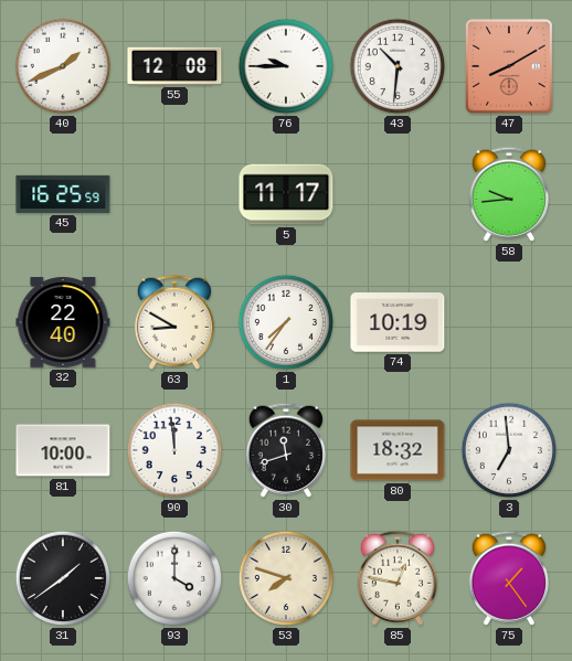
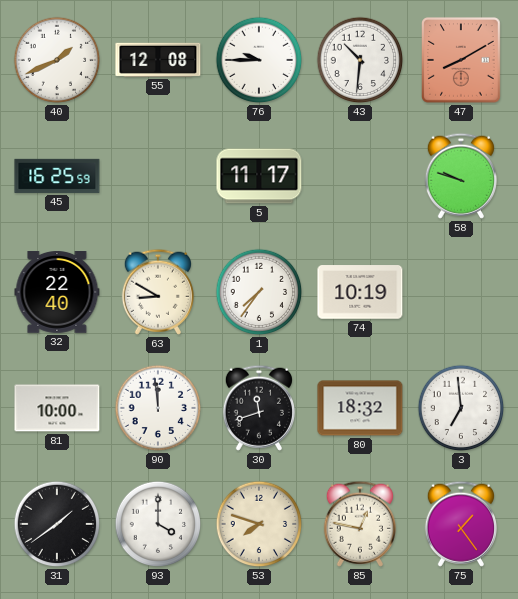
58: 9:44 -> 9:48 (461, 176)
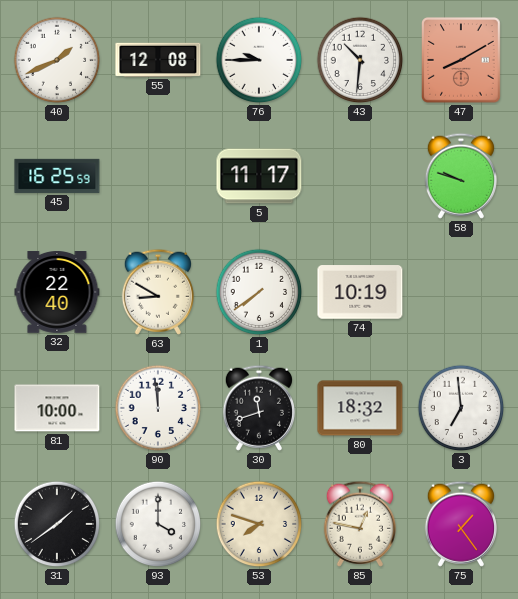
1: 7:36 -> 7:39 (259, 292)
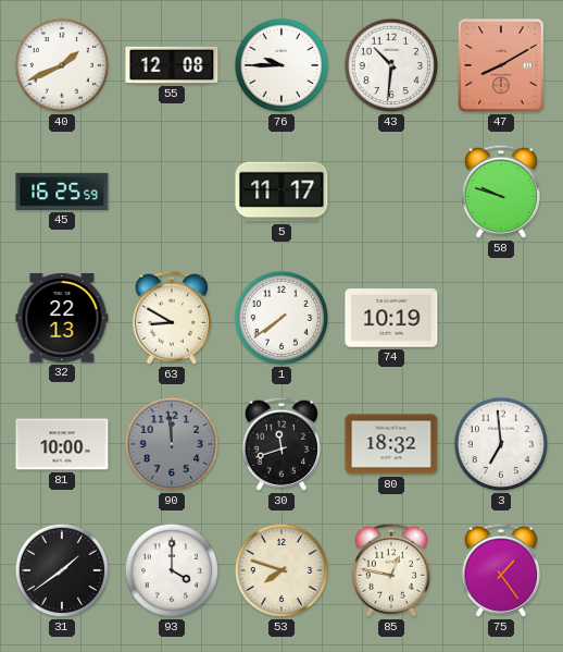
32: 22:40 -> 22:13 (62, 319)
90 dial: white -> grey (172, 444)
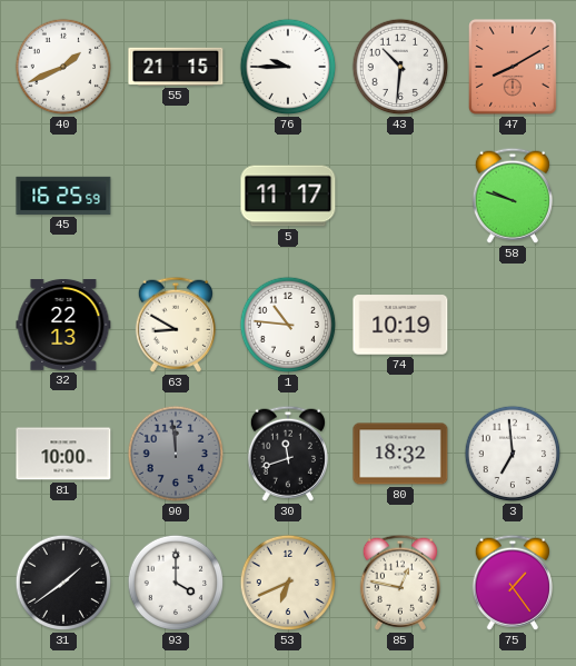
55: 12:08 -> 21:15 (176, 67)
1: 7:39 -> 10:46 (288, 325)
53: 7:48 -> 6:41 (288, 583)
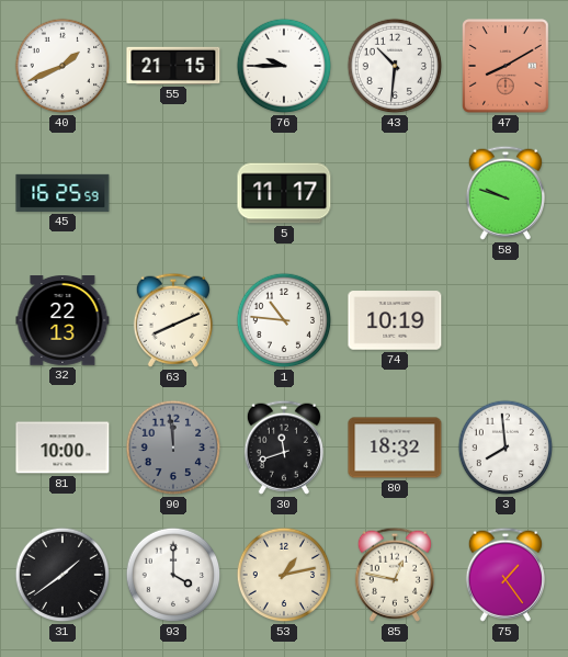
63: 8:50 -> 8:11 (173, 320)
3: 6:59 -> 7:59 (505, 448)
53: 6:41 -> 1:13 (284, 575)
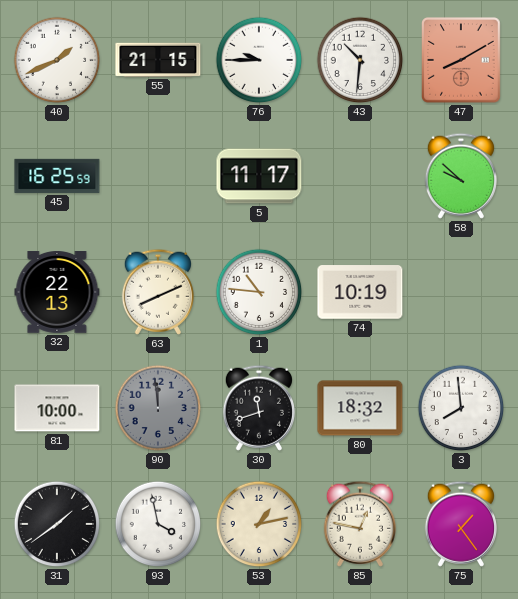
58: 9:48 -> 9:52 (461, 176)
93: 4:00 -> 3:58 (158, 524)
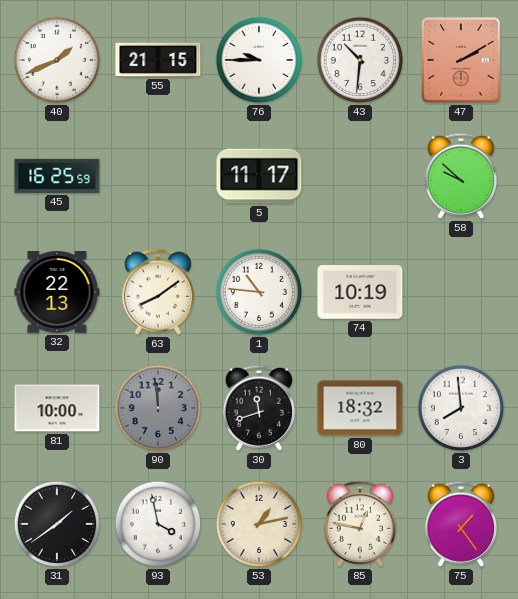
47: 8:10 -> 2:10 (461, 60)
63: 8:11 -> 8:09 (158, 292)
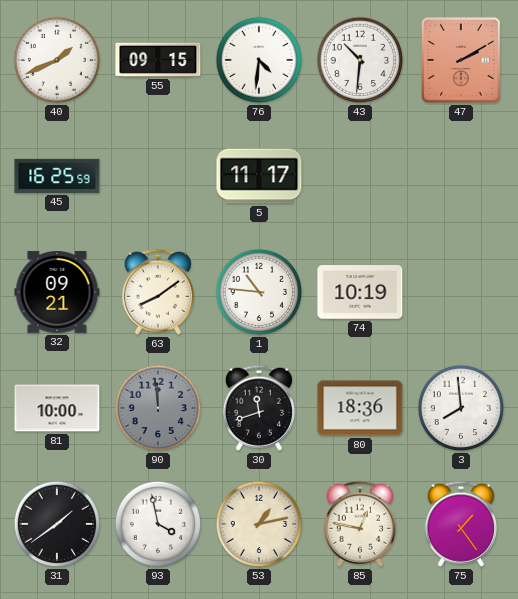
55: 21:15 -> 09:15 (158, 60)
76: 9:45 -> 4:31 (259, 60)
58: 9:52 -> none (461, 176)
32: 22:13 -> 09:21 (57, 293)
80: 18:32 -> 18:36 (360, 408)
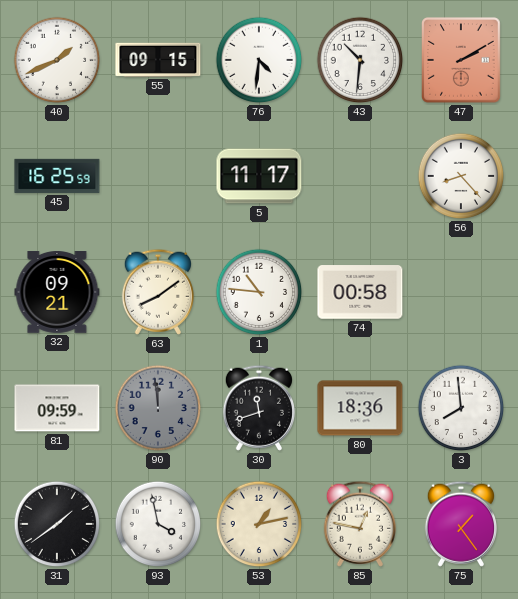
56: none -> 8:23 (461, 176)
74: 10:19 -> 00:58 (360, 292)
81: 10:00 -> 09:59 (57, 408)
